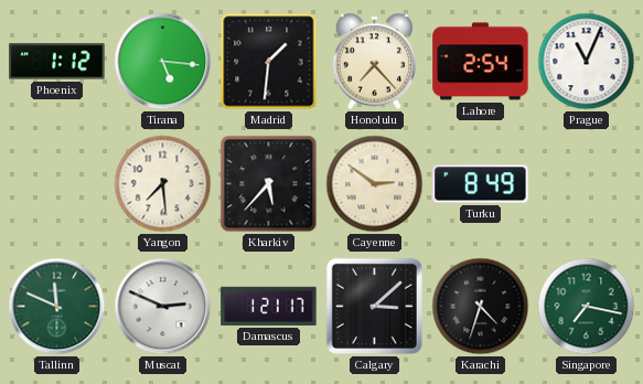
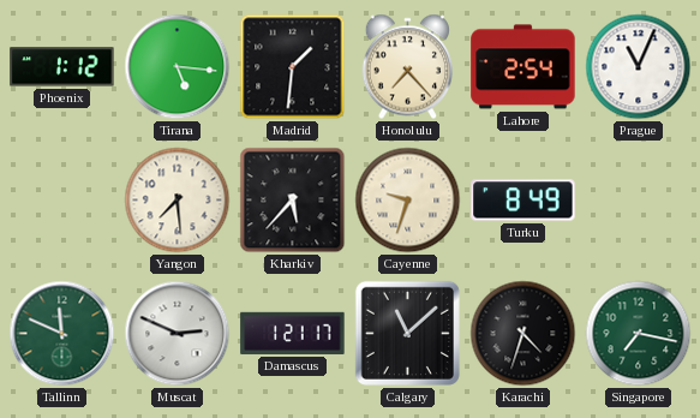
Cayenne: 2:51 -> 9:33 (408, 201)
Calgary: 3:08 -> 11:08 (407, 333)
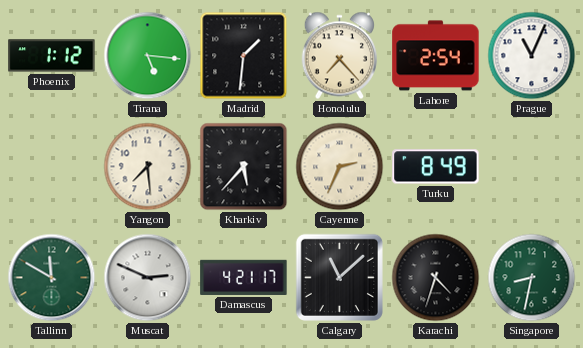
Cayenne: 9:33 -> 2:34 (340, 167)
Tallinn: 11:49 -> 11:50 (52, 278)
Damascus: 1:21 -> 4:21 (244, 277)
Singapore: 7:17 -> 8:32 (532, 278)
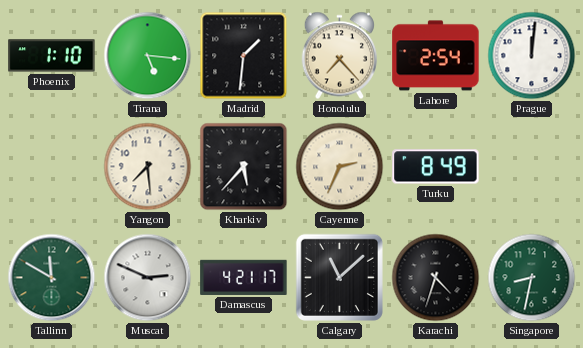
Phoenix: 1:12 -> 1:10 (52, 56)
Prague: 11:04 -> 12:01 (532, 56)
